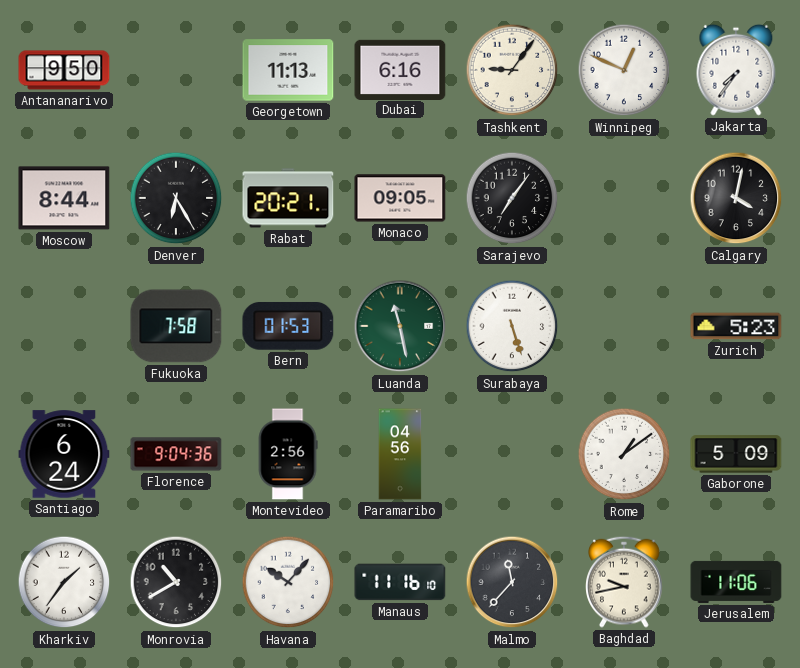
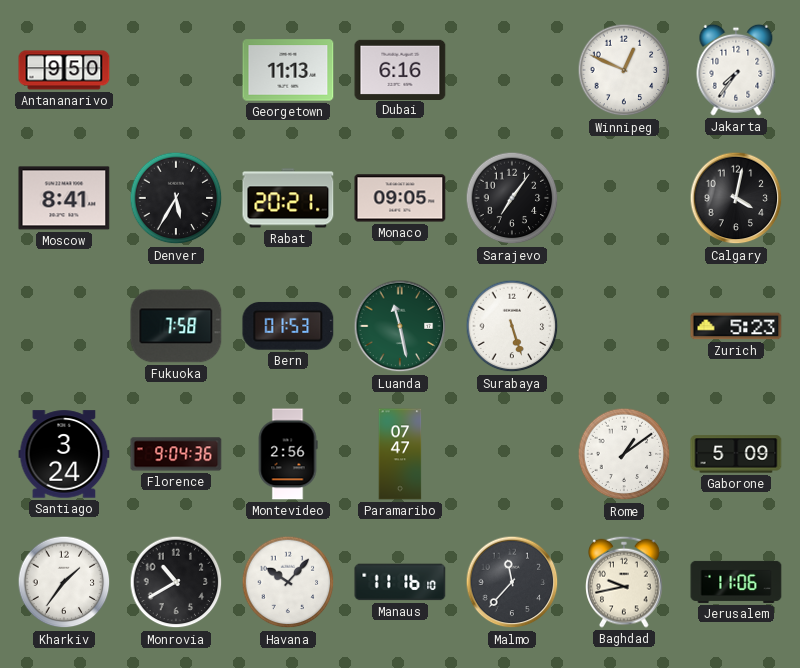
Tashkent: 9:06 -> none (512, 70)
Moscow: 8:44 -> 8:41 (64, 198)
Denver: 6:25 -> 5:35 (176, 198)
Santiago: 6:24 -> 3:24 (64, 454)
Paramaribo: 04:56 -> 07:47 (400, 454)
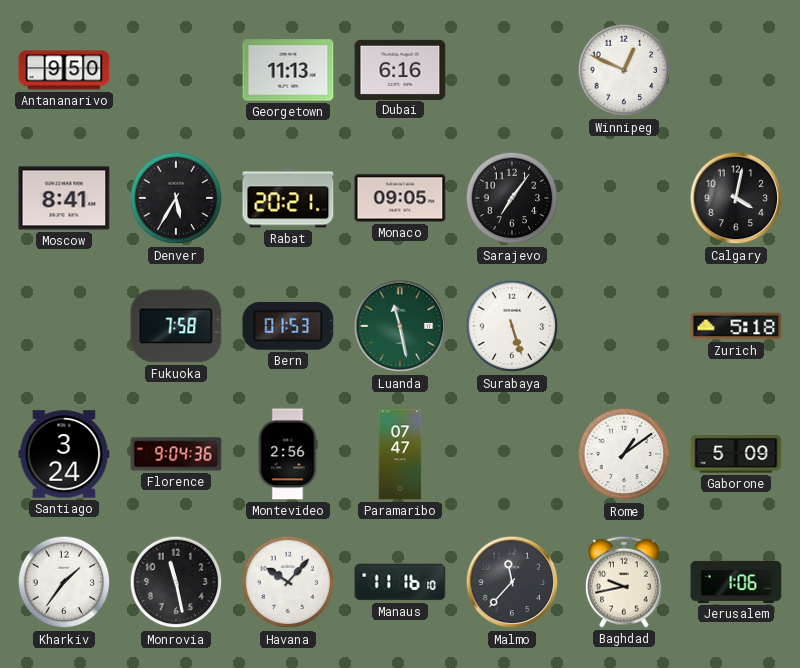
Jakarta: 7:36 -> none (736, 70)
Zurich: 5:23 -> 5:18 (736, 326)
Monrovia: 10:40 -> 11:28 (176, 582)
Jerusalem: 11:06 -> 1:06 (736, 582)
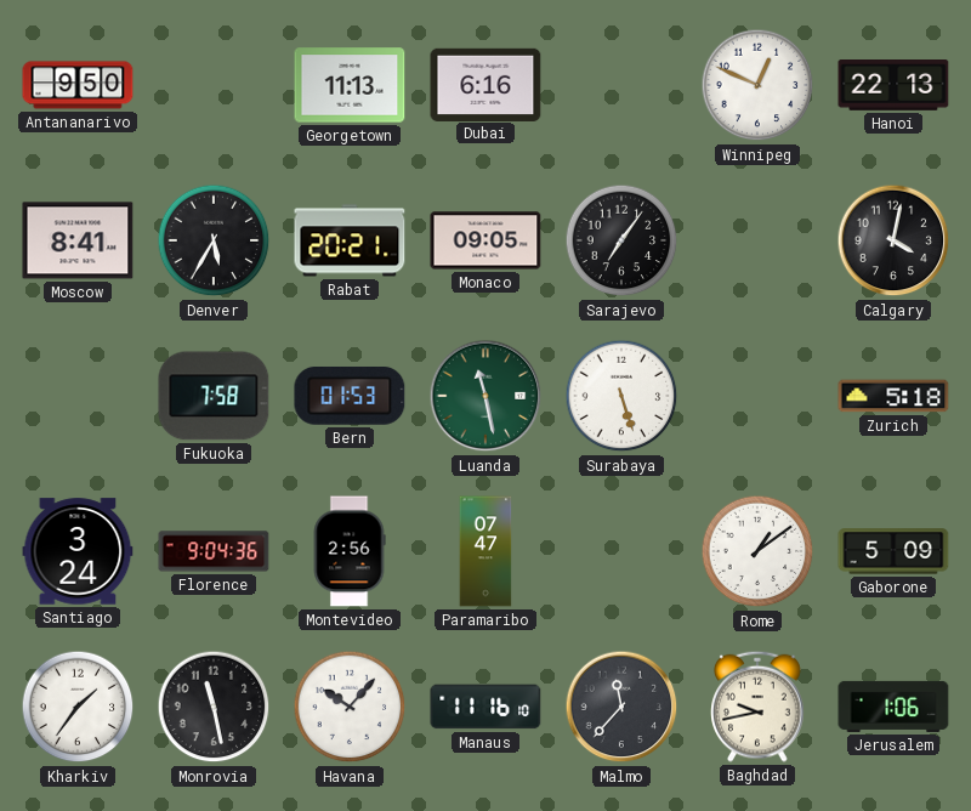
Hanoi: none -> 22:13 (893, 86)
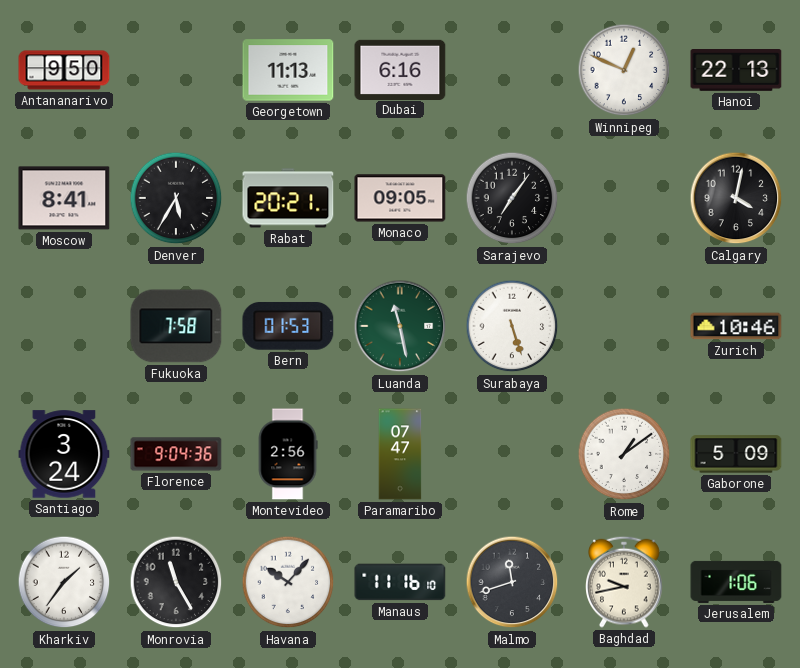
Zurich: 5:18 -> 10:46 (736, 326)
Monrovia: 11:28 -> 11:25 (176, 582)
Malmo: 11:37 -> 11:42 (512, 582)
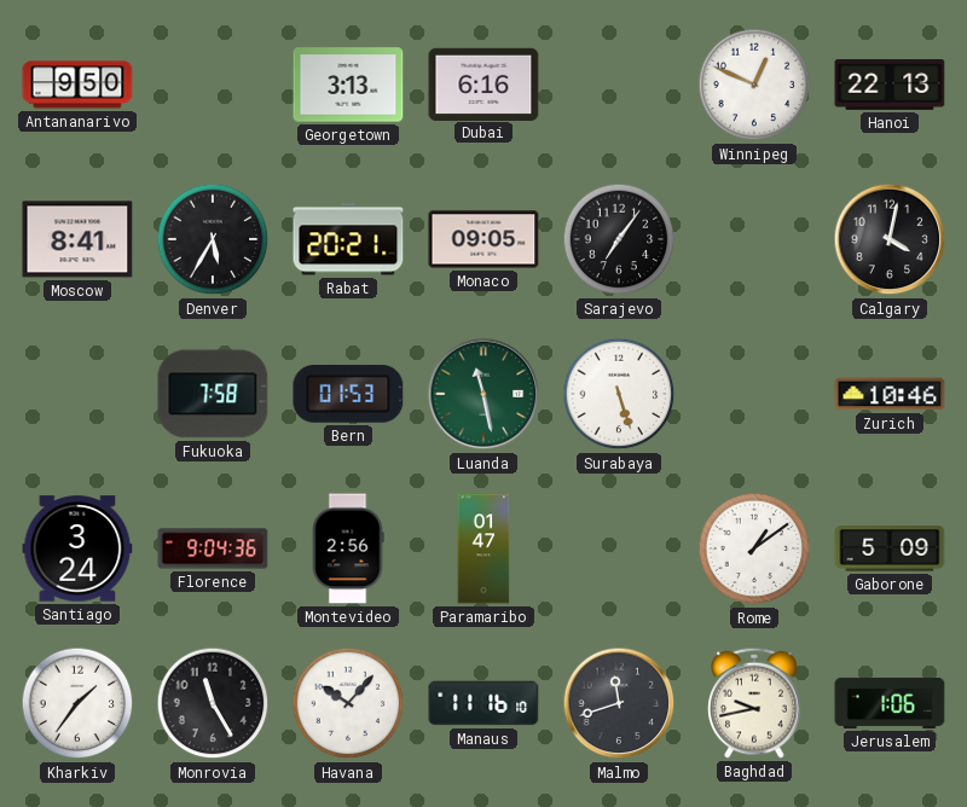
Georgetown: 11:13 -> 3:13 (348, 85)
Paramaribo: 07:47 -> 01:47 (483, 548)
